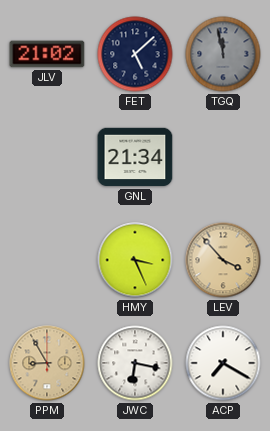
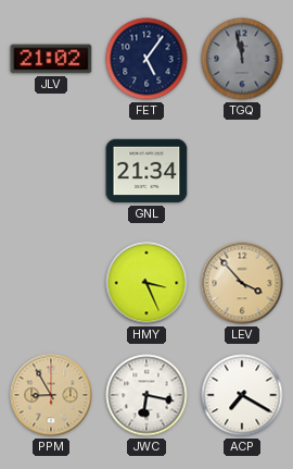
FET: 5:08 -> 5:06 (146, 59)
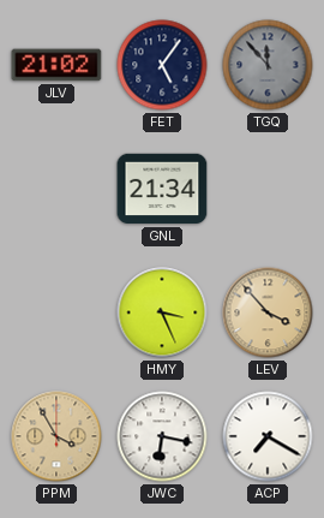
TGQ: 11:58 -> 11:53 (268, 65)
PPM: 8:55 -> 3:55 (56, 436)
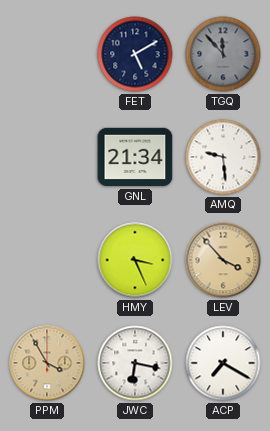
JLV: 21:02 -> none (56, 65)
FET: 5:06 -> 5:10 (135, 54)
AMQ: none -> 9:29 (223, 157)
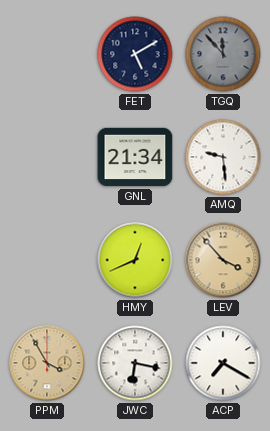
HMY: 3:26 -> 12:41 (135, 260)
